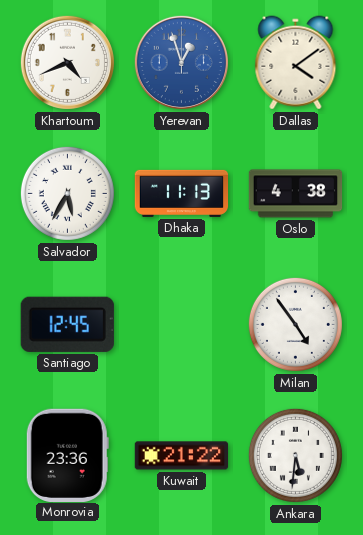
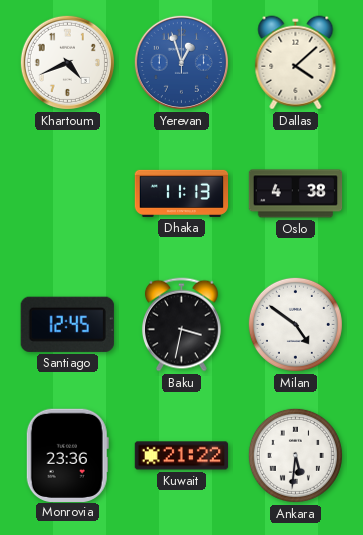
Dallas: 4:09 -> 4:08 (296, 63)
Salvador: 5:35 -> none (67, 193)
Baku: none -> 3:32 (181, 325)
Milan: 4:54 -> 4:51 (295, 324)
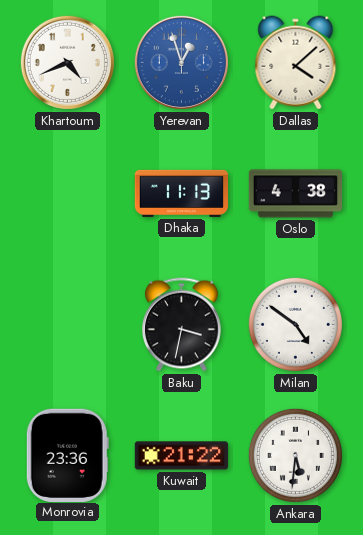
Santiago: 12:45 -> none (67, 324)
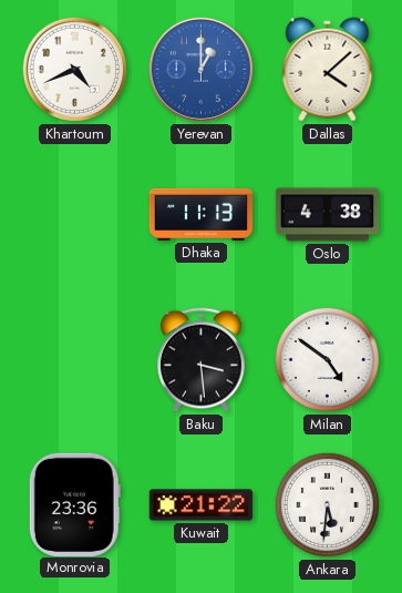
Yerevan: 12:57 -> 1:00 (200, 69)
Baku: 3:32 -> 3:29 (200, 360)
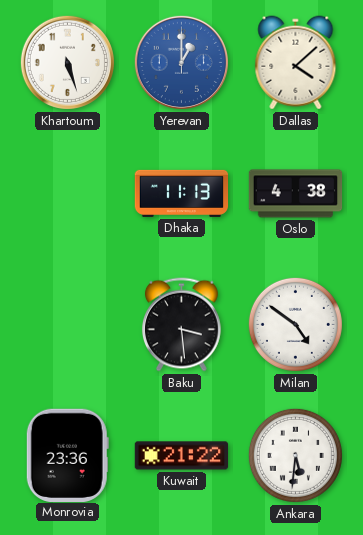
Khartoum: 4:41 -> 5:27 (67, 62)
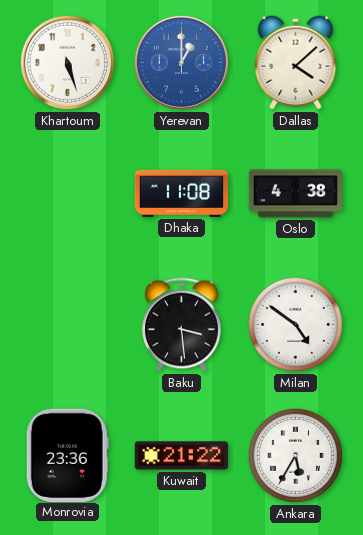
Dhaka: 11:13 -> 11:08 (182, 193)
Ankara: 5:31 -> 5:35 (295, 455)
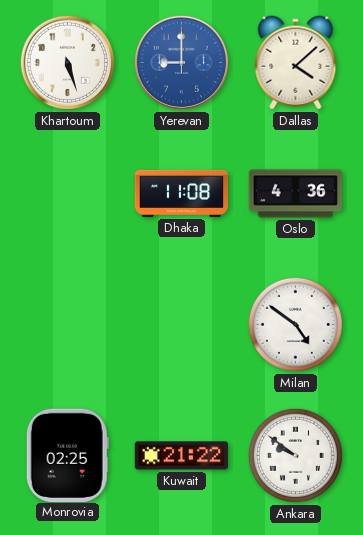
Yerevan: 1:00 -> 9:00 (181, 62)
Oslo: 4:38 -> 4:36 (296, 194)
Baku: 3:29 -> none (181, 325)
Monrovia: 23:36 -> 02:25 (67, 455)
Ankara: 5:35 -> 9:51 (295, 455)
